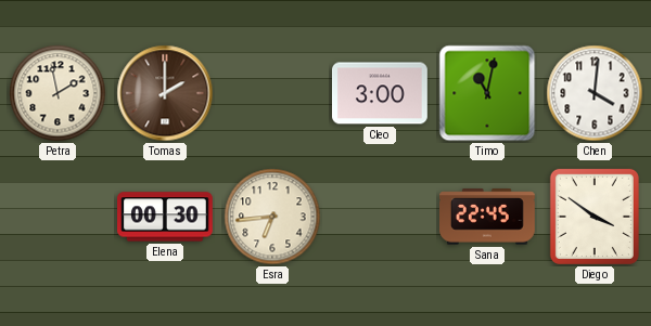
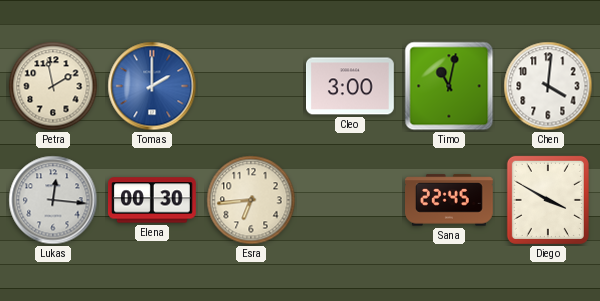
Tomas dial: brown -> blue (152, 86)
Lukas: none -> 12:16 (53, 200)
Diego: 3:51 -> 3:50 (548, 200)
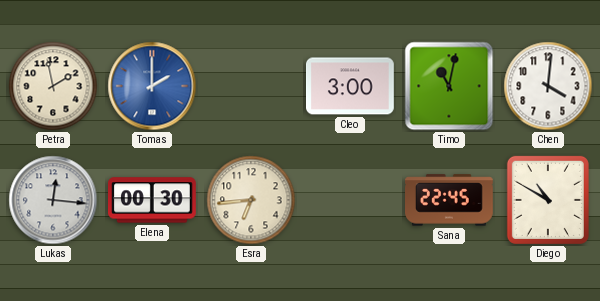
Diego: 3:50 -> 10:50 (548, 200)
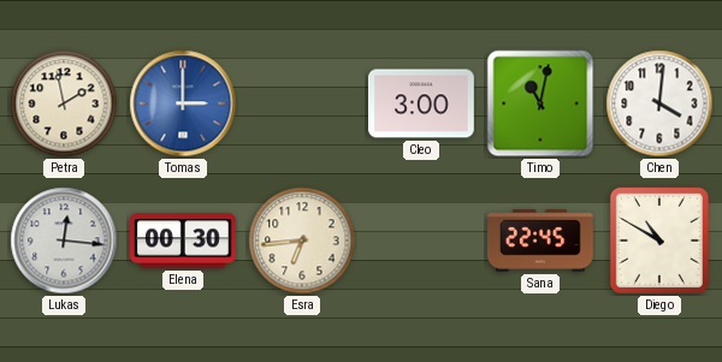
Tomas: 2:00 -> 3:00 (183, 103)
